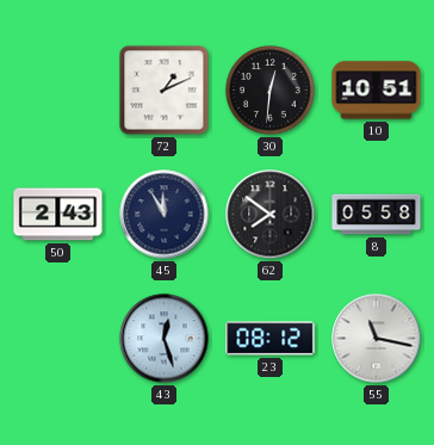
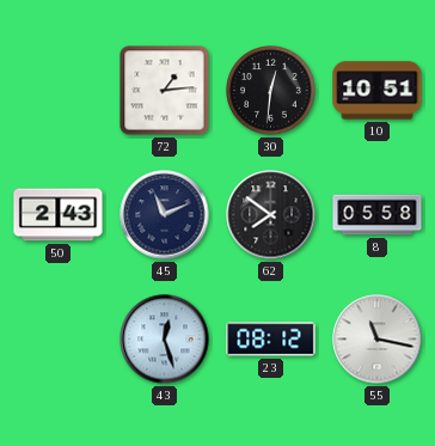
72: 1:11 -> 1:14 (165, 91)
45: 11:55 -> 11:11 (165, 215)
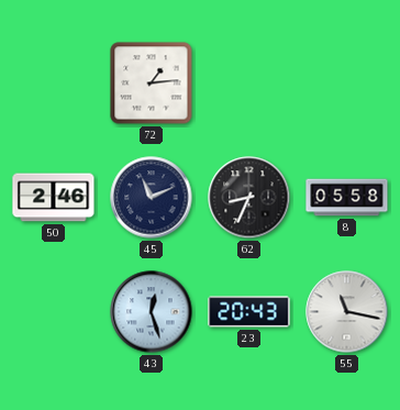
30: 12:31 -> none (271, 91)
10: 10:51 -> none (378, 91)
50: 2:43 -> 2:46 (54, 198)
62: 7:51 -> 8:34 (249, 198)
23: 08:12 -> 20:43 (249, 312)
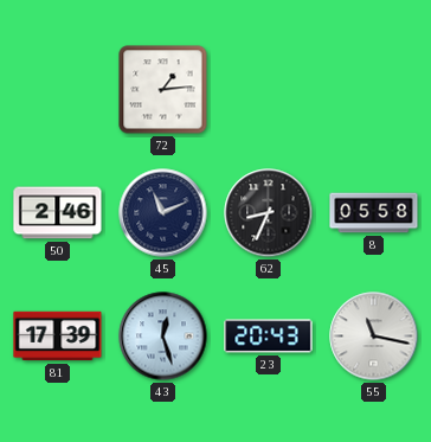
81: none -> 17:39 (58, 337)
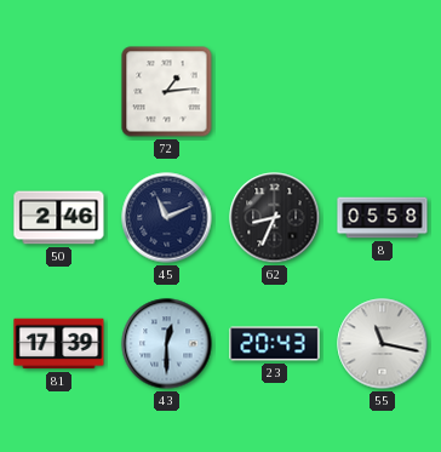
43: 12:27 -> 12:30 (167, 344)
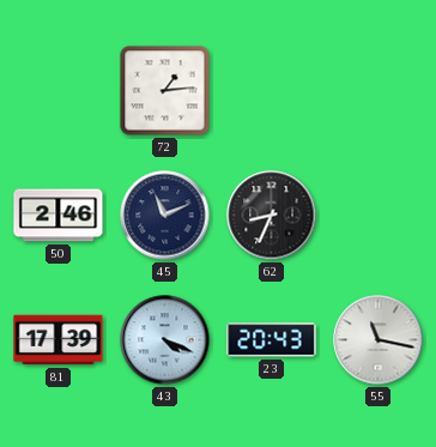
8: 05:58 -> none (383, 218)
43: 12:30 -> 4:19 (165, 340)
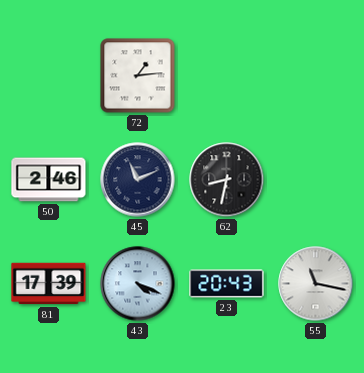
62: 8:34 -> 8:32 (227, 180)
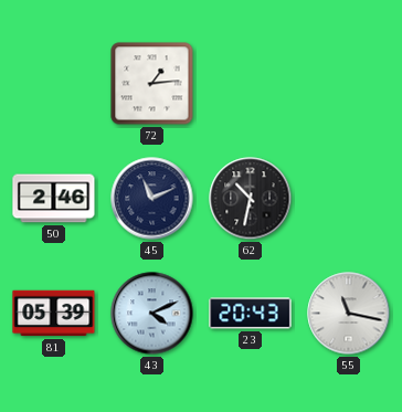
62: 8:32 -> 10:32 (251, 199)
81: 17:39 -> 05:39 (54, 314)
43: 4:19 -> 4:11 (152, 314)
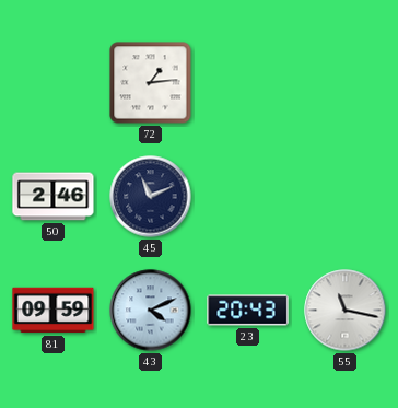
62: 10:32 -> none (251, 199)
81: 05:39 -> 09:59 (54, 311)
